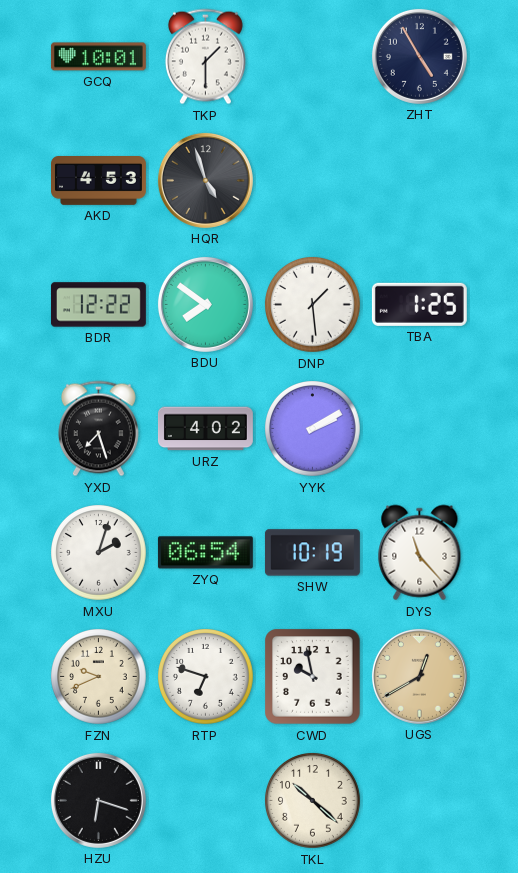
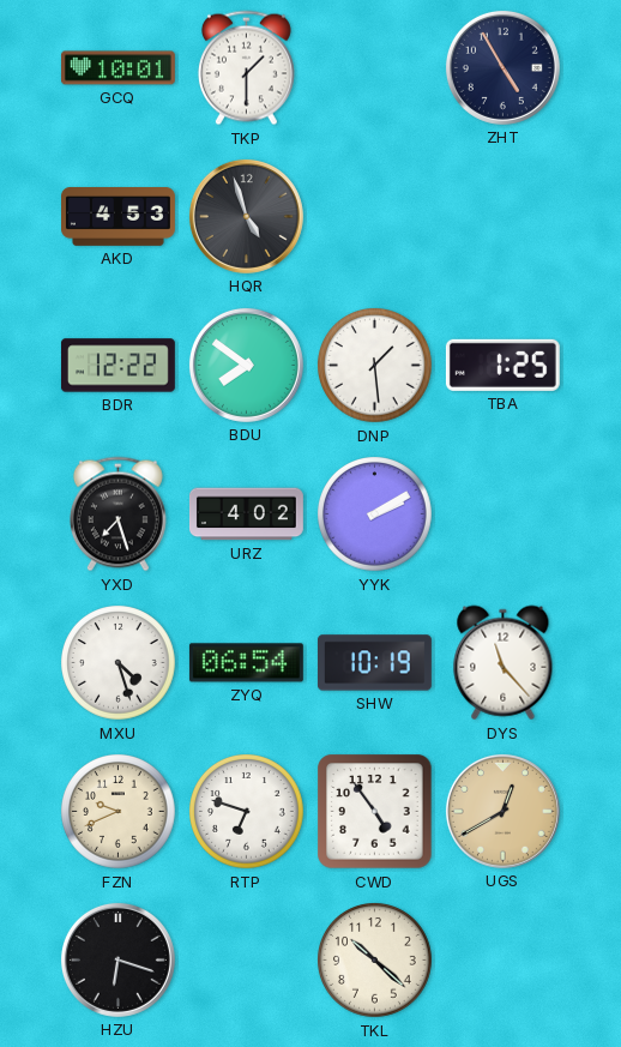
MXU: 2:03 -> 4:27 (119, 663)
CWD: 9:58 -> 4:54 (375, 812)
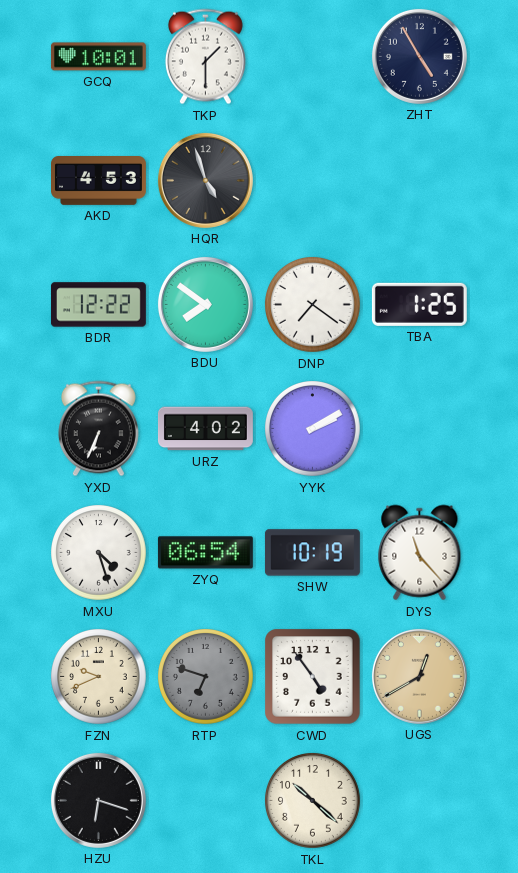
DNP: 1:29 -> 7:21 (313, 305)
YXD: 7:27 -> 6:34 (98, 429)
RTP dial: white -> grey (206, 677)
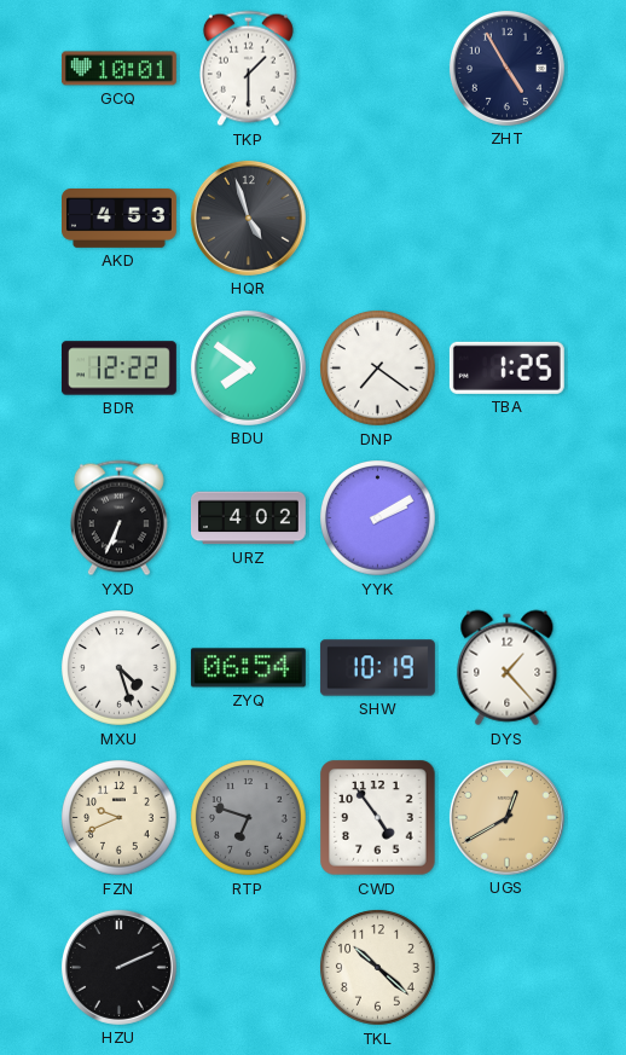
DYS: 11:23 -> 1:23 (508, 668)
HZU: 6:18 -> 2:11 (118, 967)
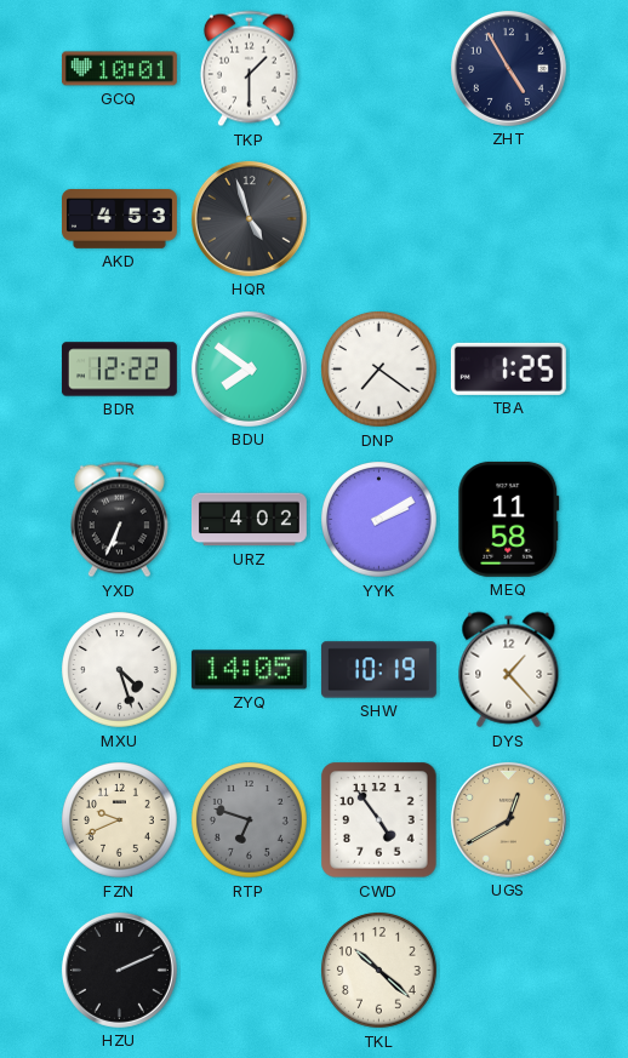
MEQ: none -> 11:58 (509, 519)
ZYQ: 06:54 -> 14:05 (249, 670)
